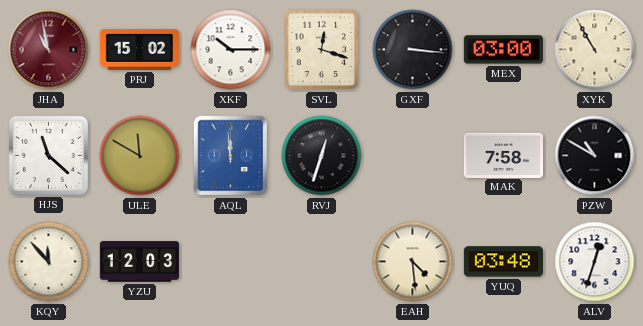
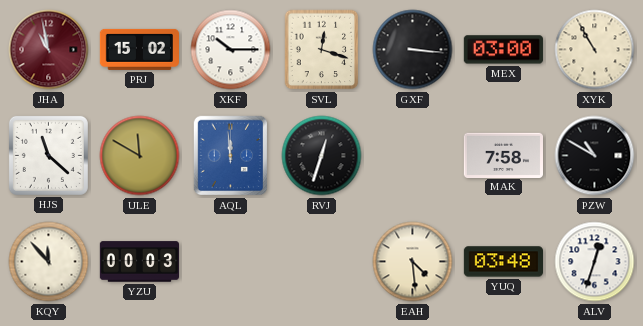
YZU: 12:03 -> 00:03 (139, 262)
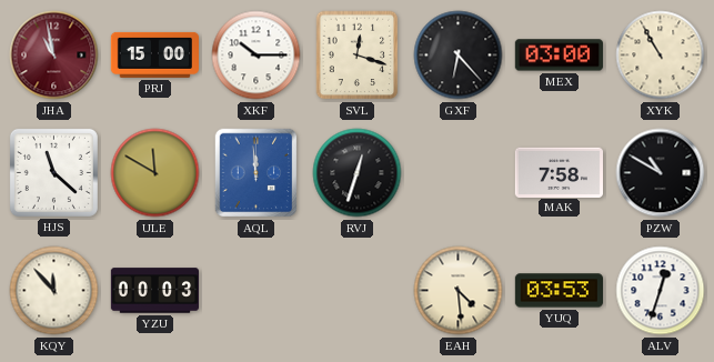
PRJ: 15:02 -> 15:00 (154, 54)
GXF: 3:16 -> 6:23 (459, 56)
YUQ: 03:48 -> 03:53 (559, 291)
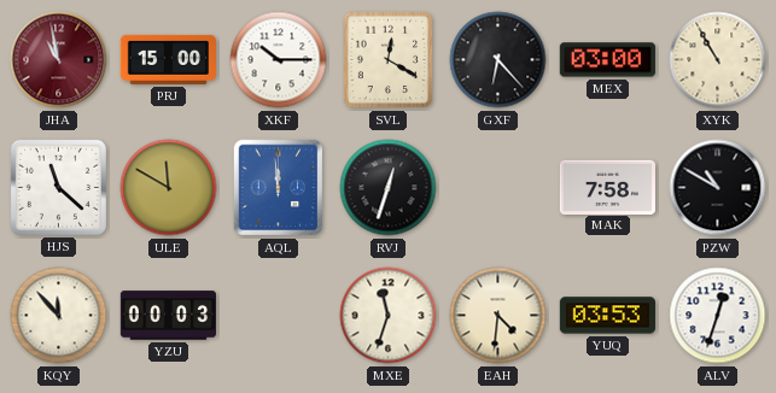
SVL: 12:18 -> 12:20 (389, 60)
MXE: none -> 11:33 (389, 316)
EAH: 4:29 -> 4:31 (498, 316)
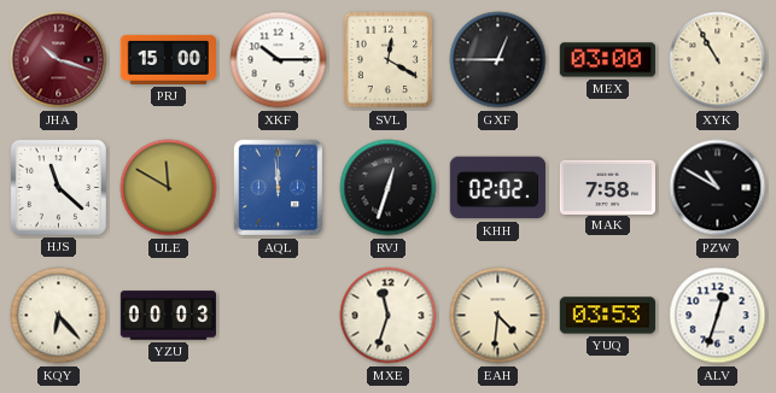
JHA: 10:58 -> 10:18 (59, 60)
GXF: 6:23 -> 12:45 (498, 60)
KHH: none -> 02:02 (497, 188)
KQY: 11:53 -> 6:23 (59, 316)
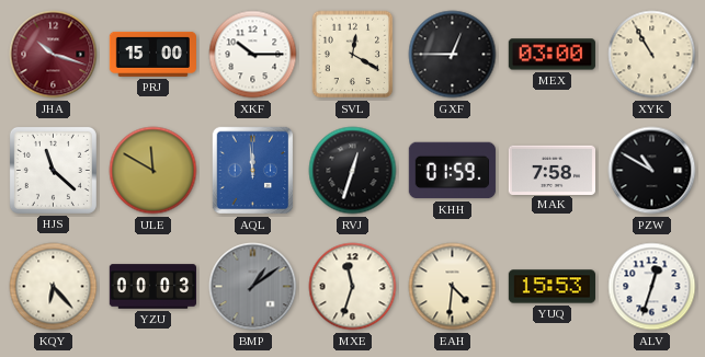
KHH: 02:02 -> 01:59 (452, 171)
BMP: none -> 1:09 (253, 287)
YUQ: 03:53 -> 15:53 (552, 287)
